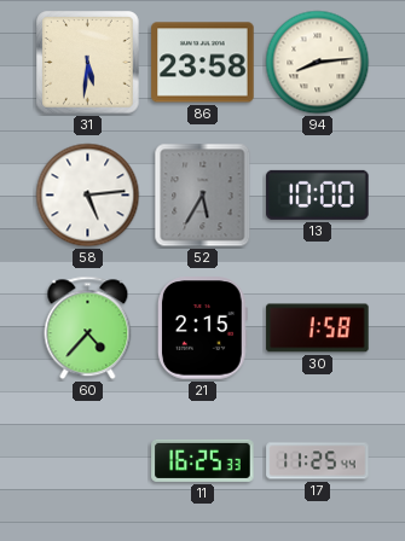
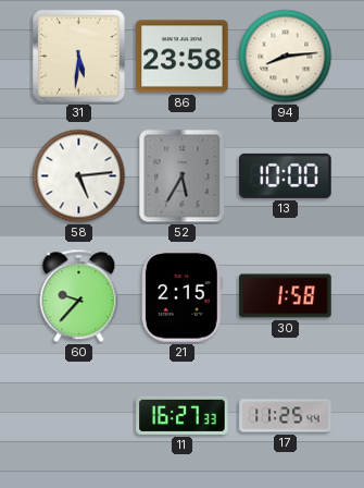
60: 4:37 -> 9:37 (79, 296)
11: 16:25 -> 16:27 (183, 415)
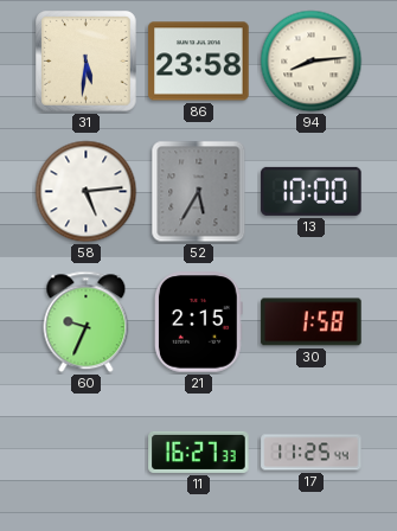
60: 9:37 -> 9:34 (87, 322)
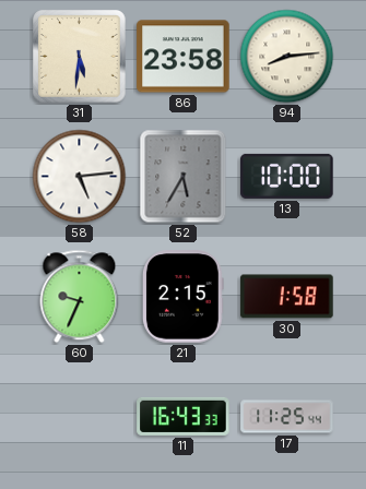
11: 16:27 -> 16:43 (184, 416)
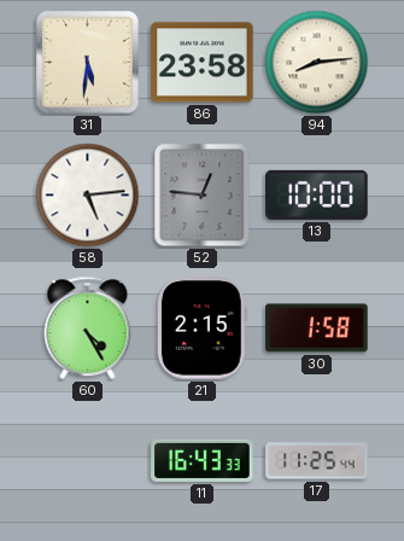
52: 5:35 -> 12:46 (203, 196)
60: 9:34 -> 4:25 (88, 328)
